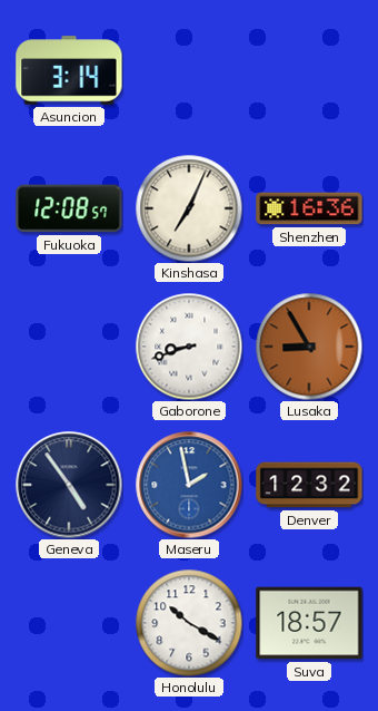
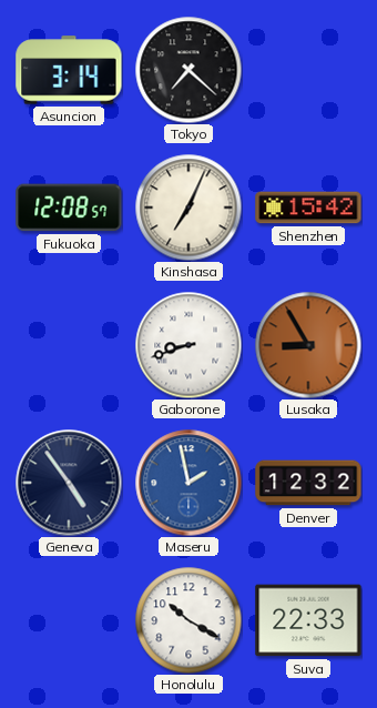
Tokyo: none -> 7:22 (188, 70)
Shenzhen: 16:36 -> 15:42 (308, 208)
Suva: 18:57 -> 22:33 (308, 620)
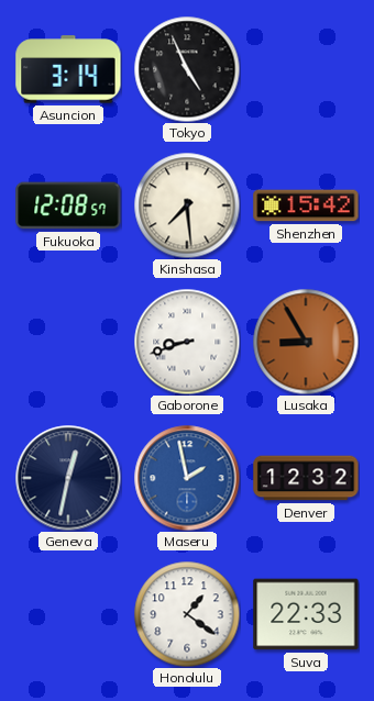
Tokyo: 7:22 -> 4:56 (187, 69)
Kinshasa: 7:04 -> 7:29 (187, 205)
Geneva: 4:54 -> 12:32 (68, 478)
Honolulu: 10:20 -> 1:21 (187, 614)
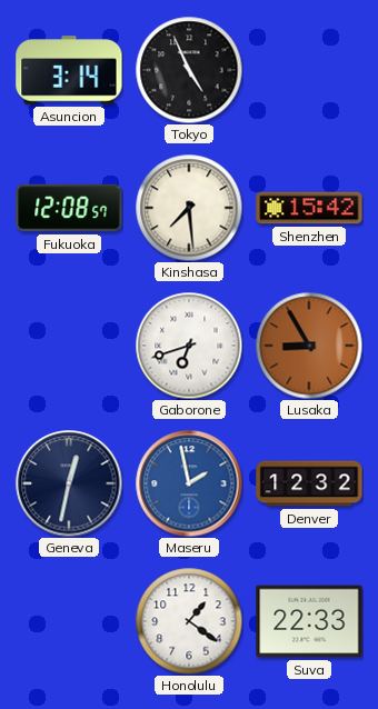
Gaborone: 8:42 -> 6:42 (189, 346)
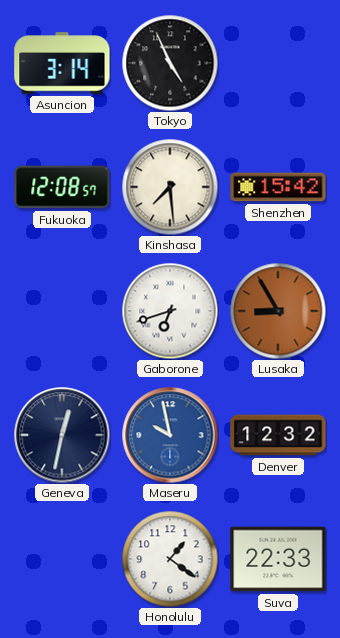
Maseru: 1:58 -> 9:58 (170, 435)
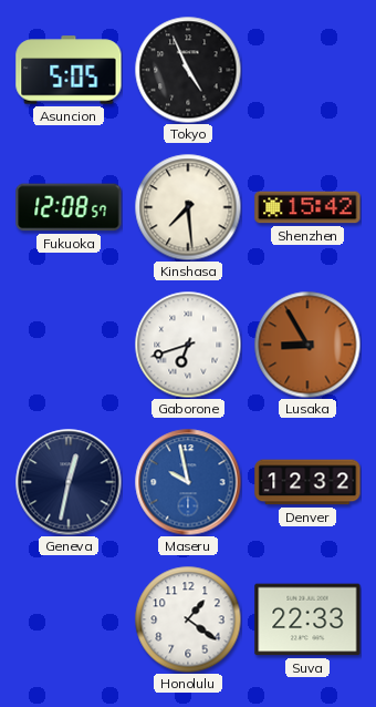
Asuncion: 3:14 -> 5:05 (69, 70)
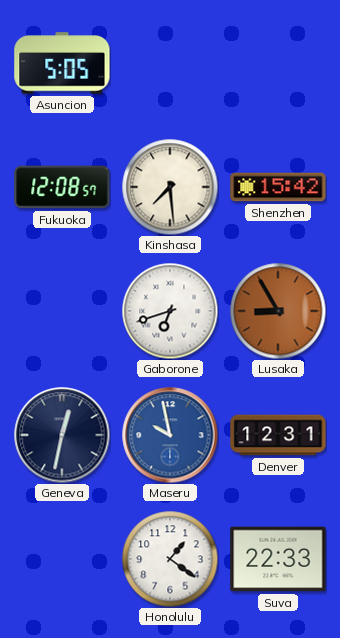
Tokyo: 4:56 -> none (188, 70)
Denver: 12:32 -> 12:31 (278, 435)
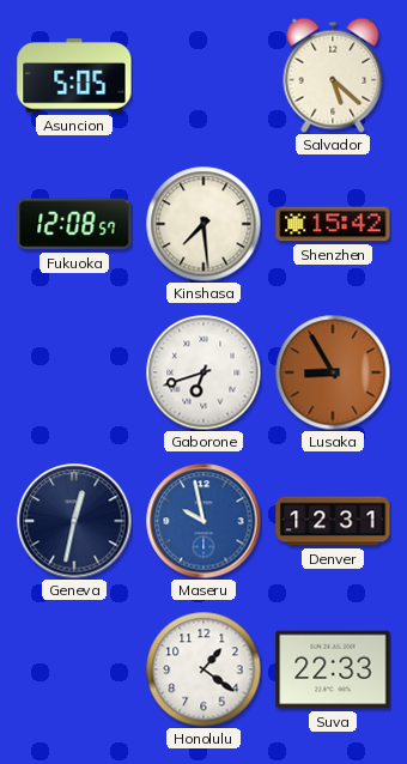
Salvador: none -> 5:22 (333, 75)
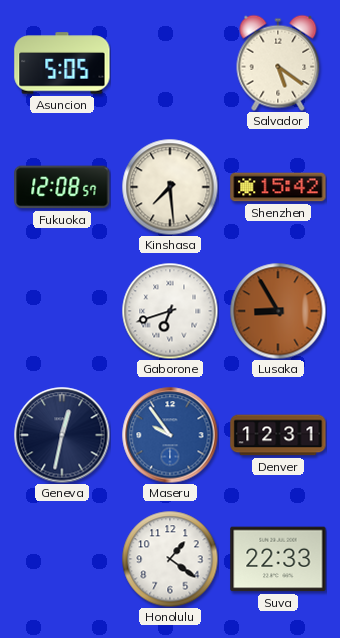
Salvador: 5:22 -> 5:21 (278, 63)
Maseru: 9:58 -> 9:54 (170, 435)
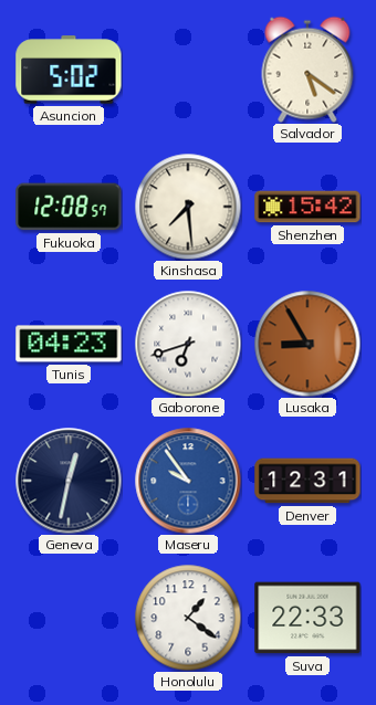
Asuncion: 5:05 -> 5:02 (69, 70)
Tunis: none -> 04:23 (69, 344)
